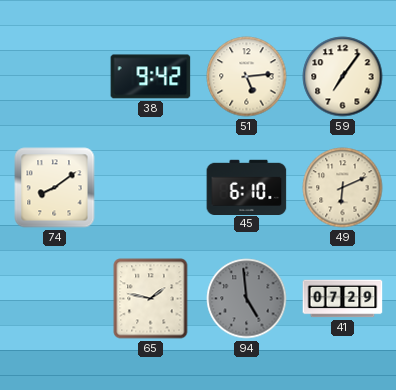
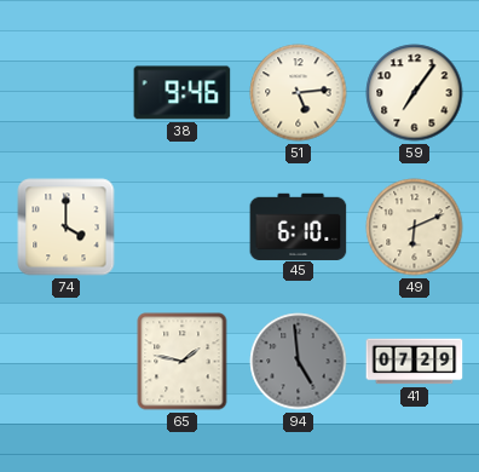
38: 9:42 -> 9:46 (183, 93)
74: 8:09 -> 4:00 (67, 228)
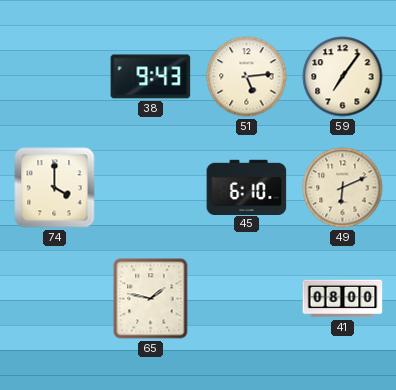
38: 9:46 -> 9:43 (151, 77)
94: 4:59 -> none (299, 362)
41: 07:29 -> 08:00 (343, 299)
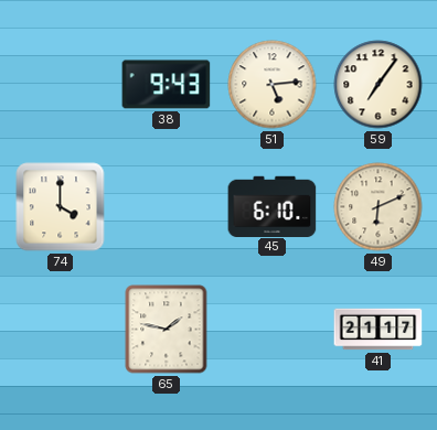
41: 08:00 -> 21:17 (379, 330)
